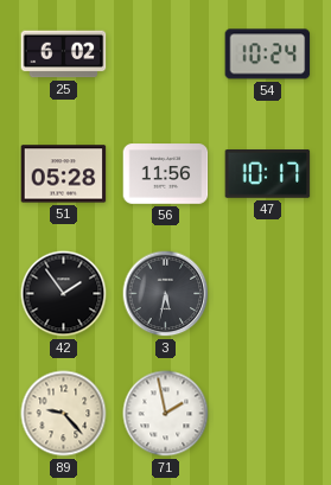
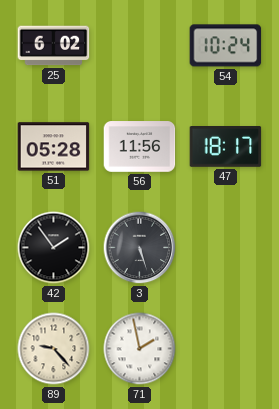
47: 10:17 -> 18:17 (226, 147)
3: 5:32 -> 5:27 (140, 248)
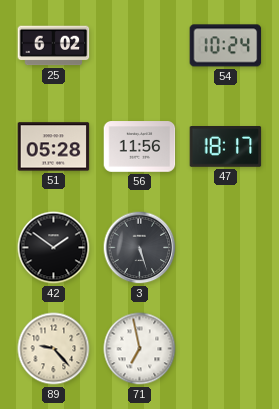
42: 1:54 -> 1:51 (54, 248)
71: 1:58 -> 6:58 (140, 349)
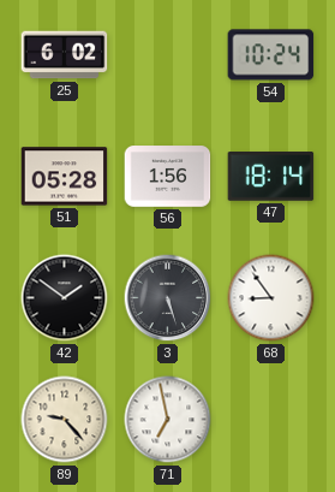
56: 11:56 -> 1:56 (168, 177)
47: 18:17 -> 18:14 (271, 177)
68: none -> 8:54 (271, 298)
